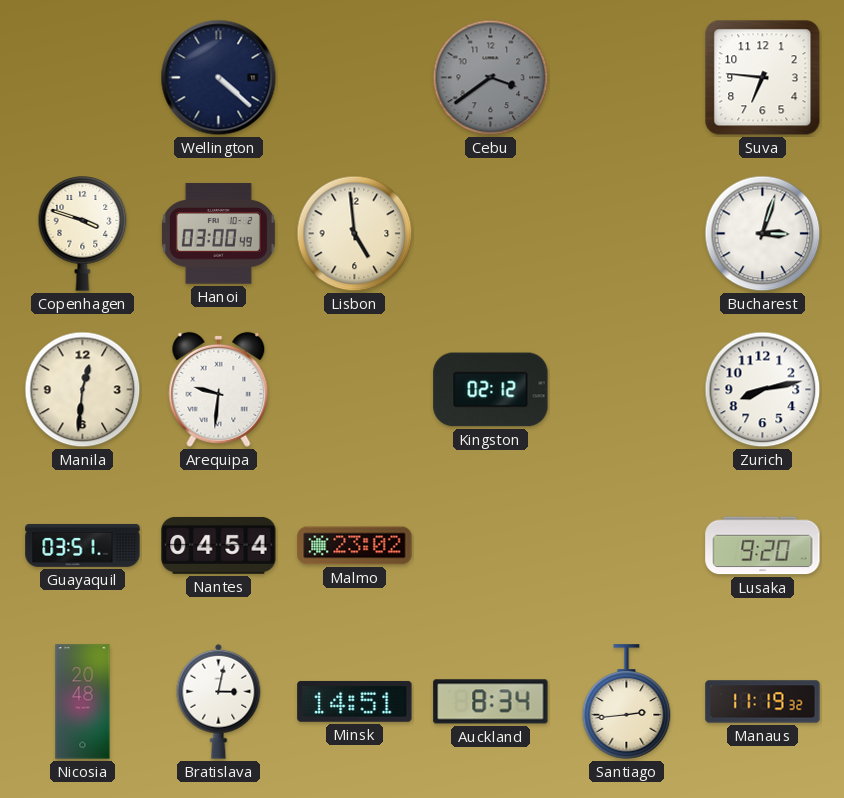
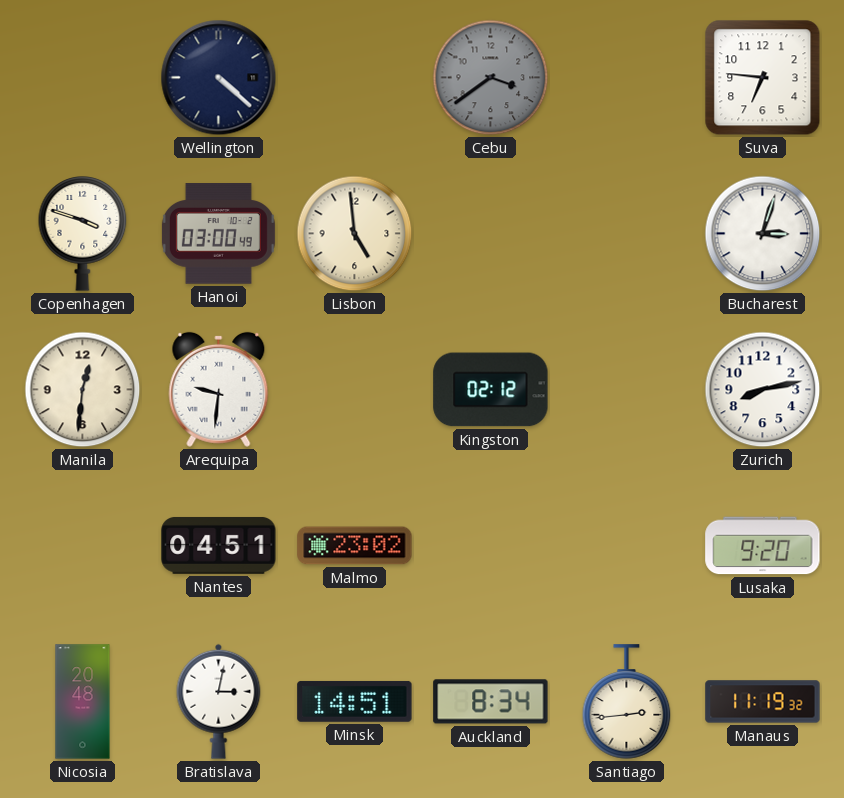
Guayaquil: 03:51 -> none (83, 545)
Nantes: 04:54 -> 04:51 (219, 545)
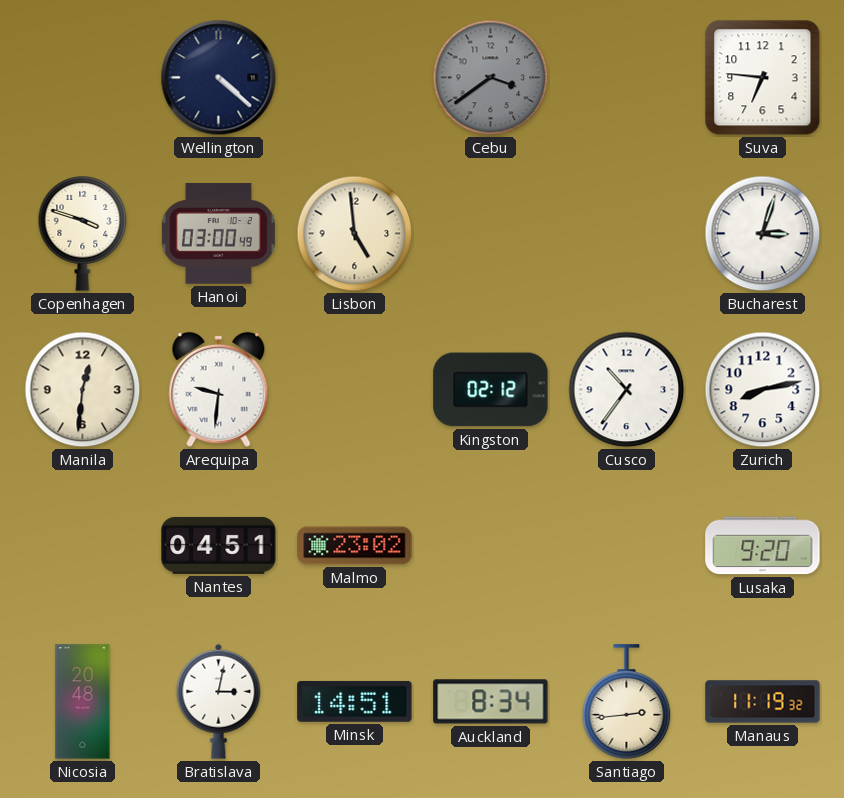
Cusco: none -> 10:36 (627, 390)
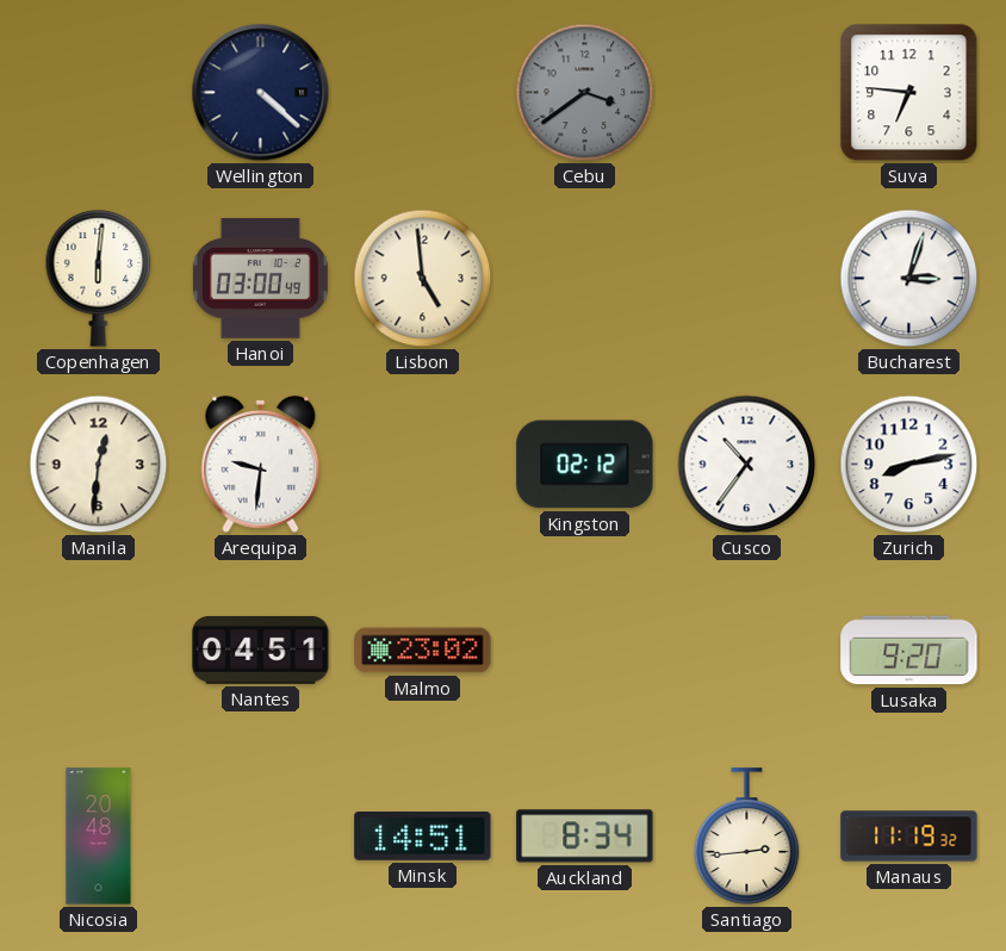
Copenhagen: 3:48 -> 6:01 (99, 279)
Bratislava: 3:02 -> none (219, 701)
